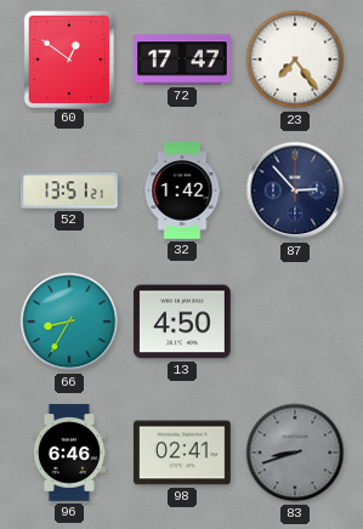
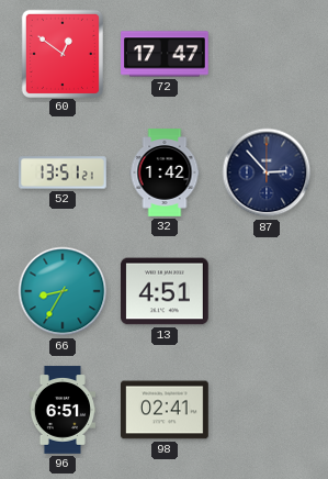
23: 7:24 -> none (295, 59)
13: 4:50 -> 4:51 (166, 291)
96: 6:46 -> 6:51 (61, 410)
83: 8:42 -> none (295, 453)
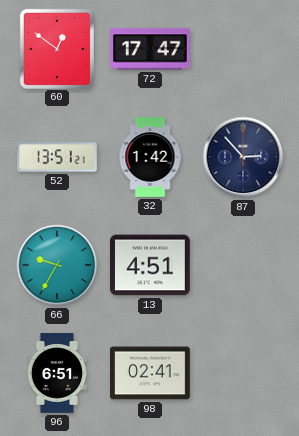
66: 8:35 -> 9:35 (57, 265)
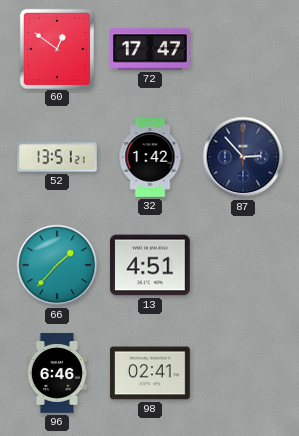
66: 9:35 -> 1:37 (57, 265)
96: 6:51 -> 6:46 (56, 373)
